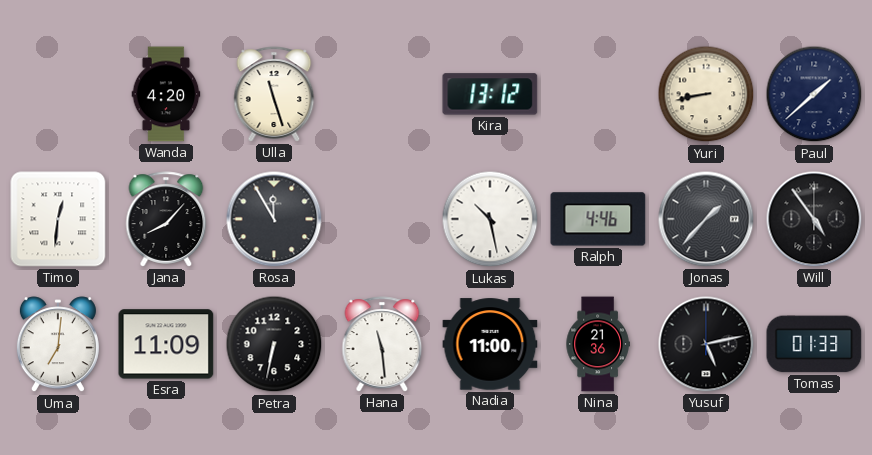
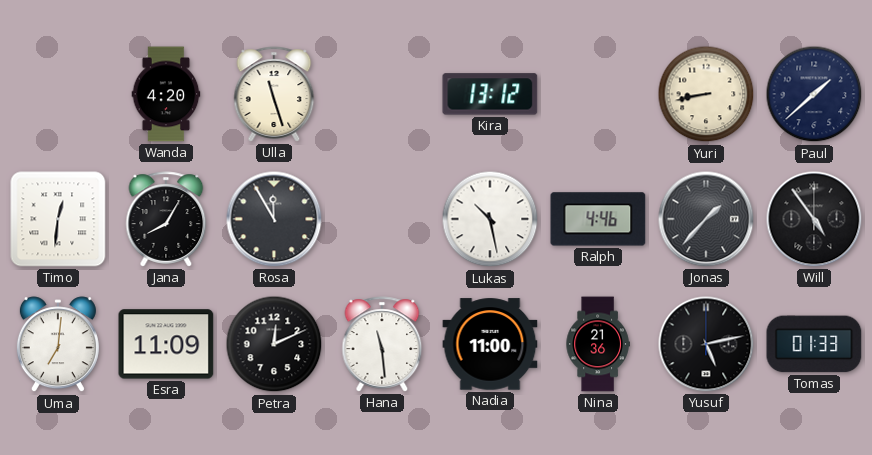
Jana: 8:07 -> 8:05 (166, 219)
Petra: 6:32 -> 12:11 (274, 344)
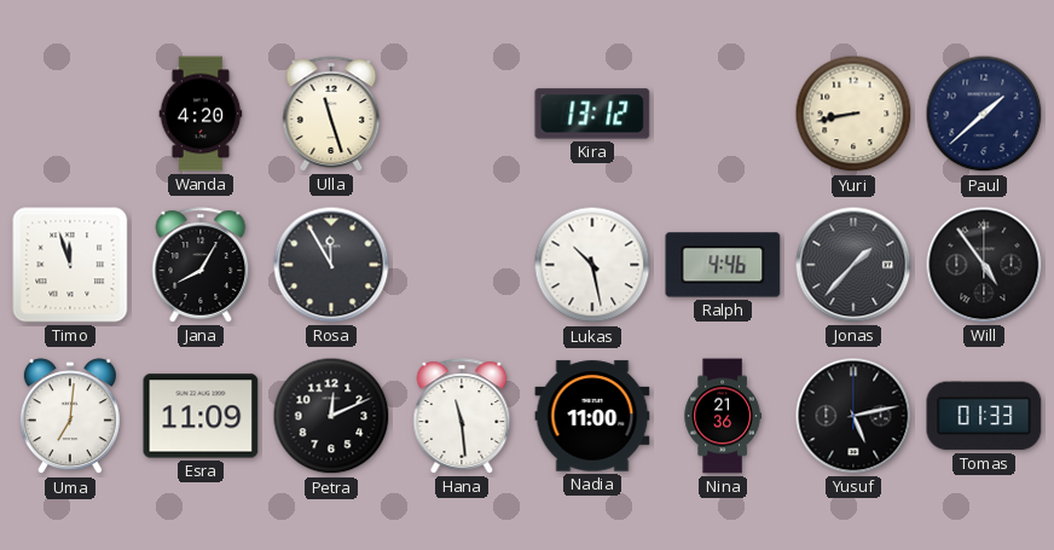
Timo: 12:31 -> 11:57 (70, 265)
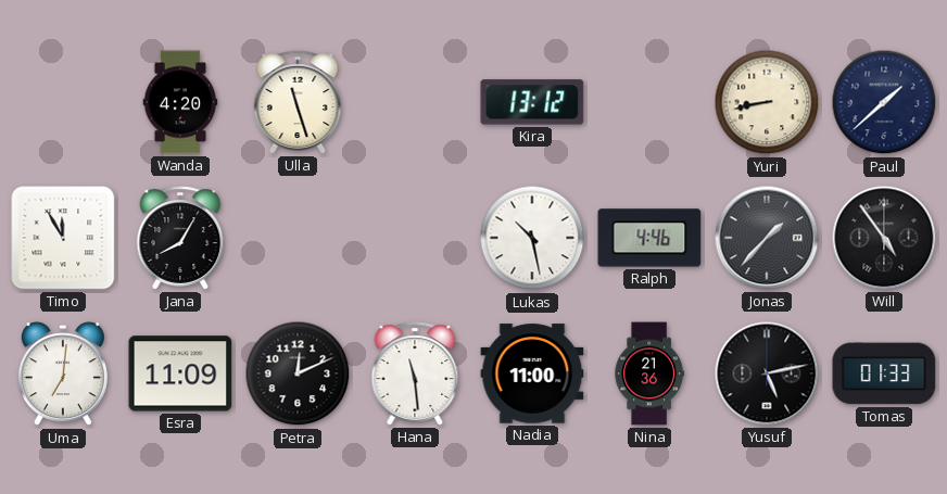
Timo: 11:57 -> 11:55 (63, 238)
Rosa: 11:55 -> none (331, 265)
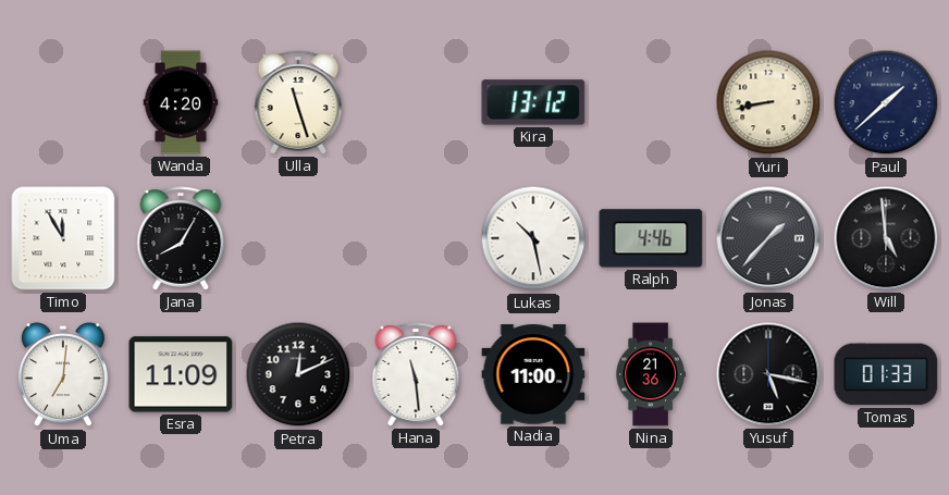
Will: 4:54 -> 4:59 (886, 238)
Yusuf: 5:13 -> 5:17 (768, 374)
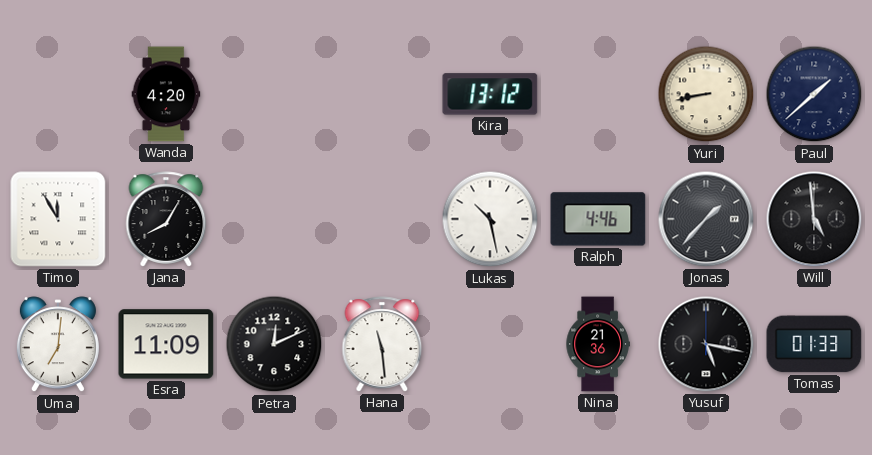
Ulla: 11:27 -> none (298, 102)
Nadia: 11:00 -> none (533, 374)
